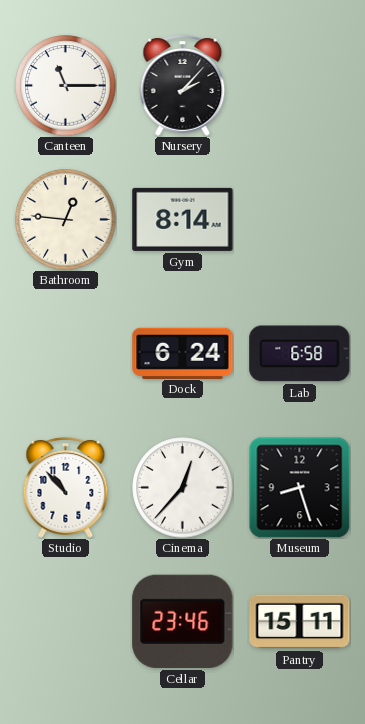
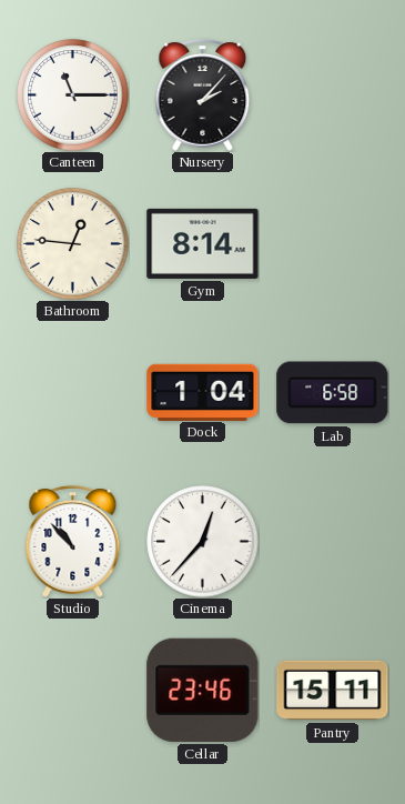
Dock: 6:24 -> 1:04 (203, 392)
Museum: 8:27 -> none (299, 487)
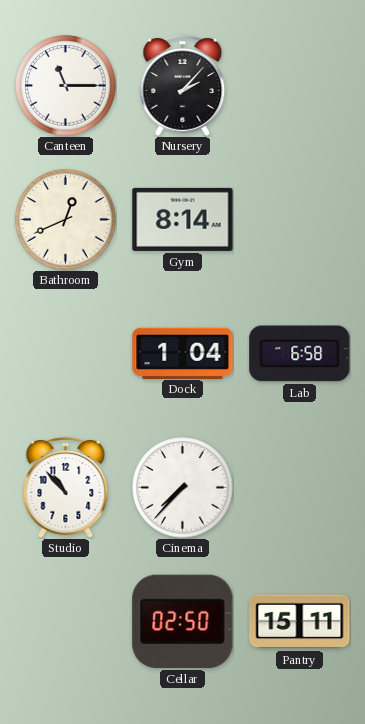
Bathroom: 12:46 -> 12:41 (66, 220)
Cinema: 12:37 -> 7:37 (183, 488)
Cellar: 23:46 -> 02:50 (183, 621)
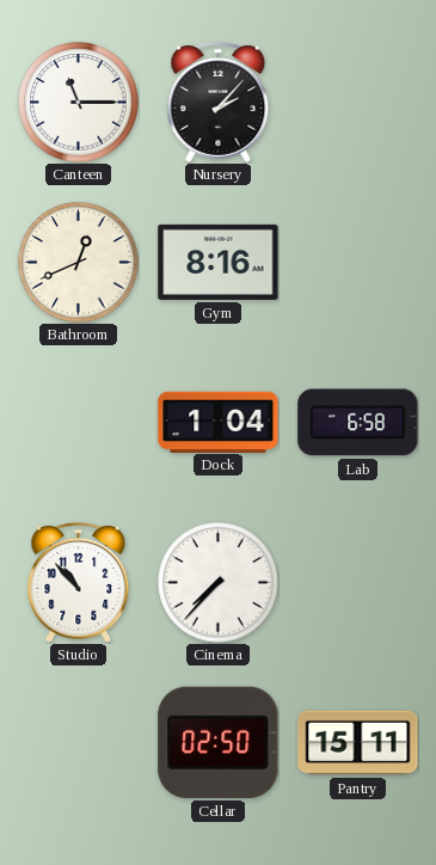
Gym: 8:14 -> 8:16 (219, 262)
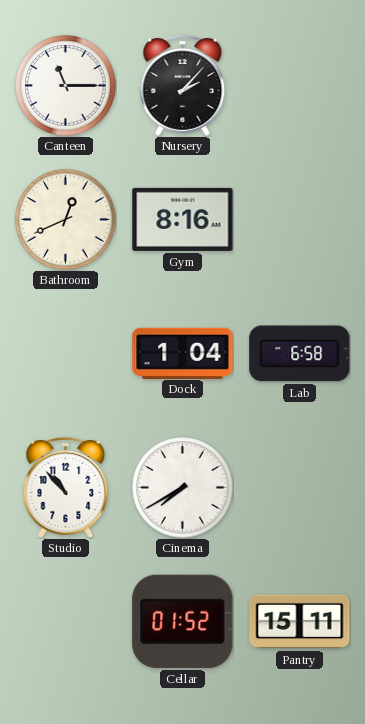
Cinema: 7:37 -> 7:40 (183, 488)
Cellar: 02:50 -> 01:52 (183, 621)
